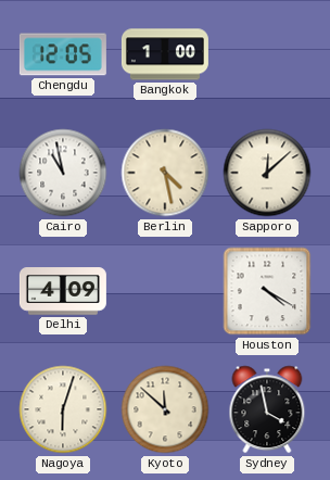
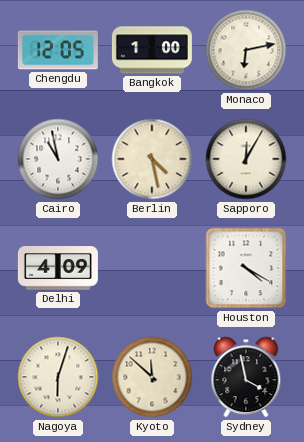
Monaco: none -> 6:13 (246, 50)
Sapporo: 12:08 -> 12:05 (246, 159)
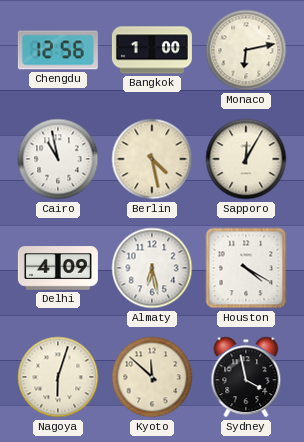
Chengdu: 12:05 -> 12:56 (58, 50)
Almaty: none -> 6:28 (152, 268)
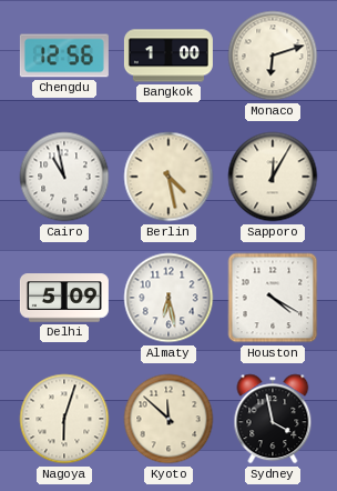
Monaco: 6:13 -> 6:12 (273, 56)
Delhi: 4:09 -> 5:09 (64, 298)
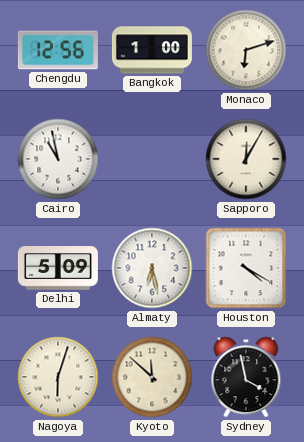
Berlin: 4:28 -> none (168, 177)
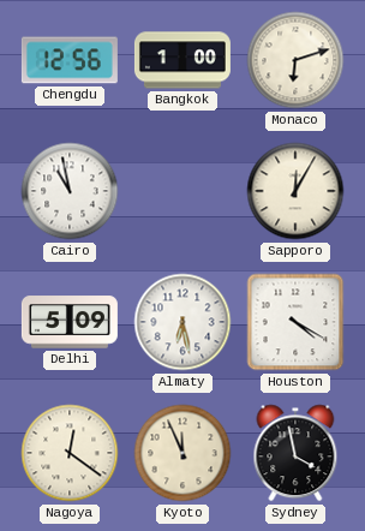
Nagoya: 6:03 -> 12:21 (70, 453)
Kyoto: 11:52 -> 11:56 (182, 453)
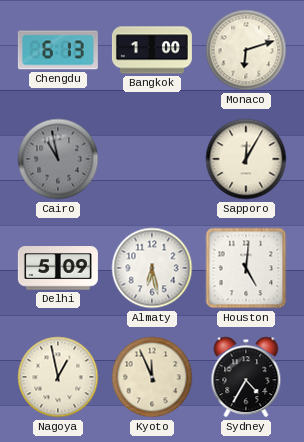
Chengdu: 12:56 -> 6:13 (58, 50)
Cairo dial: white -> grey (58, 159)
Houston: 4:20 -> 5:01 (246, 268)
Nagoya: 12:21 -> 12:58 (58, 377)
Sydney: 3:58 -> 4:35 (246, 377)
